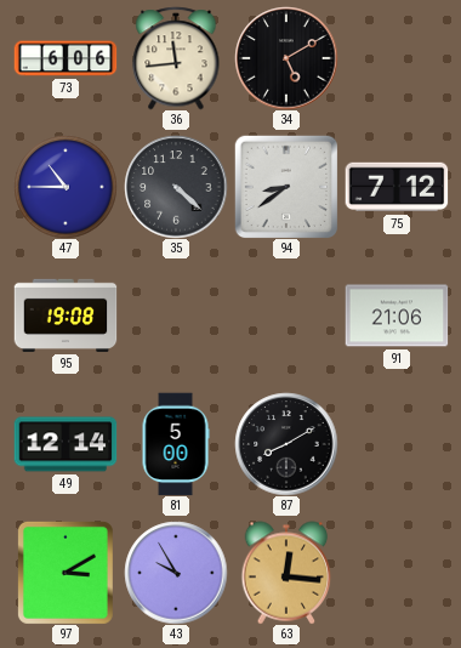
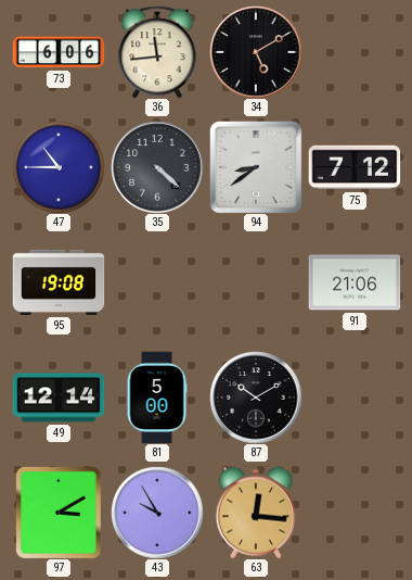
87: 8:10 -> 10:10 (256, 398)
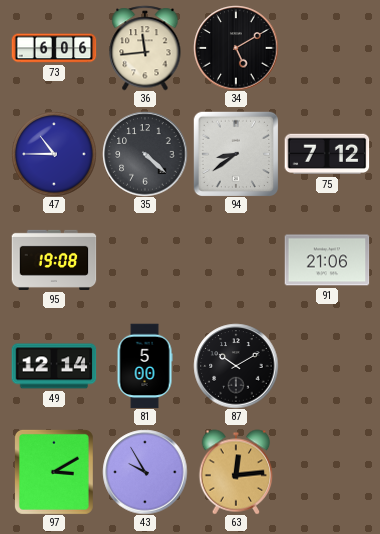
63: 12:16 -> 12:14 (236, 472)
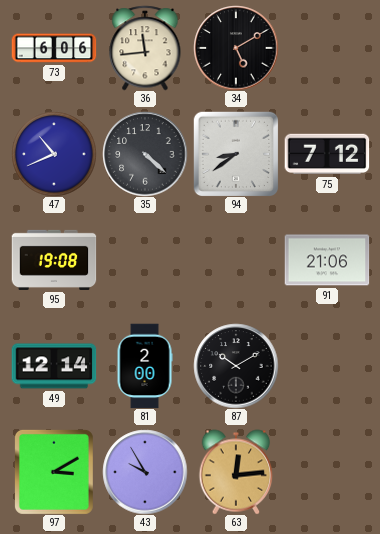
47: 10:45 -> 10:41 (54, 154)
81: 5:00 -> 2:00 (145, 366)
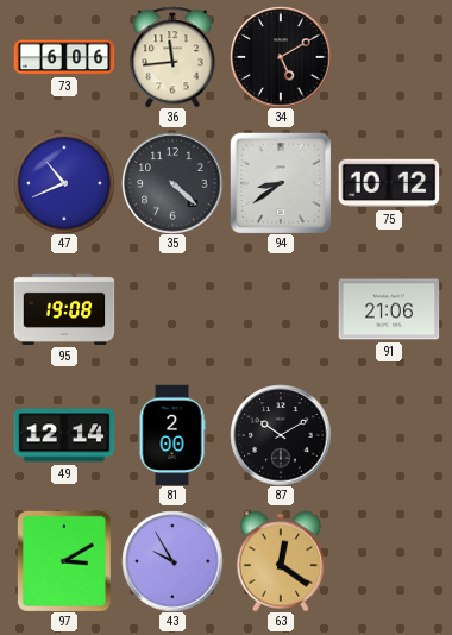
75: 7:12 -> 10:12 (389, 183)
63: 12:14 -> 12:21 (281, 561)
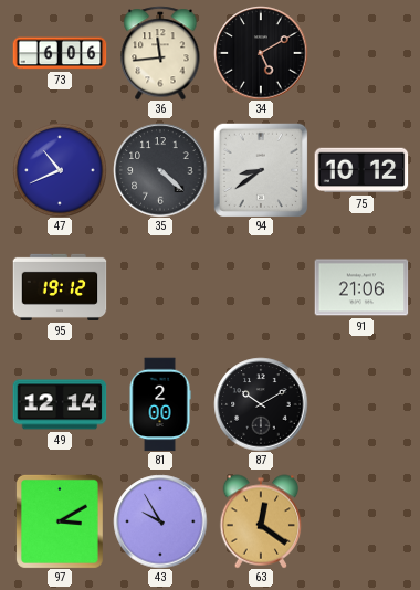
95: 19:08 -> 19:12 (60, 287)
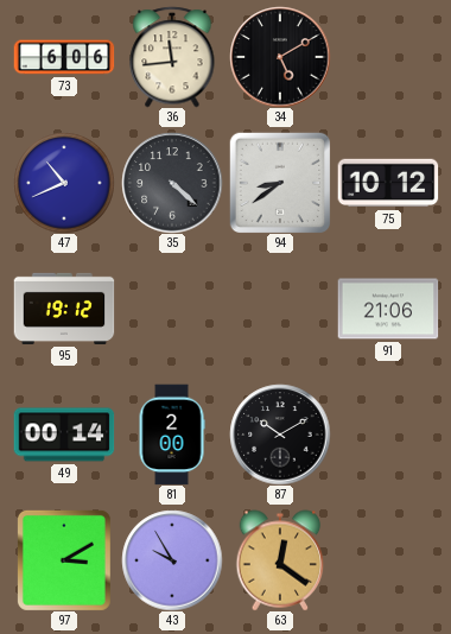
49: 12:14 -> 00:14 (64, 435)
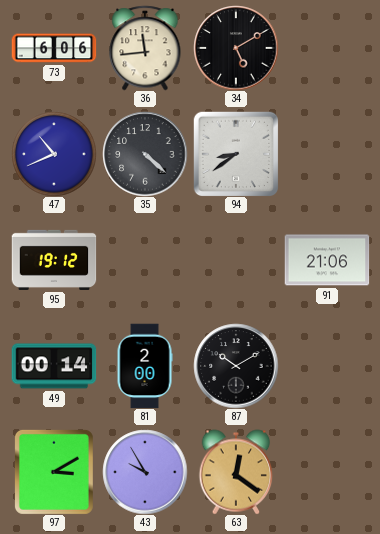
75: 10:12 -> none (388, 183)
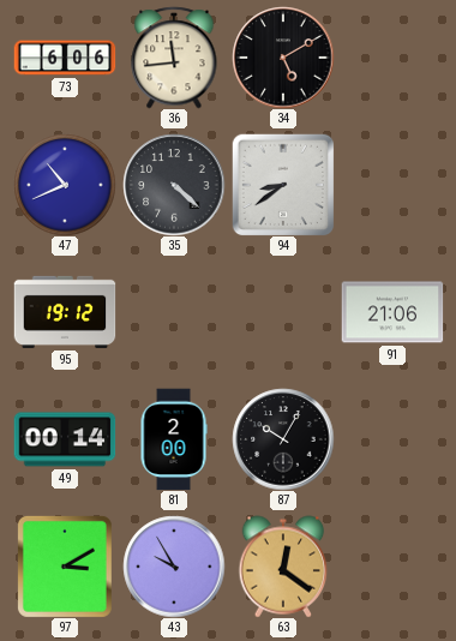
87: 10:10 -> 10:05 (283, 439)
